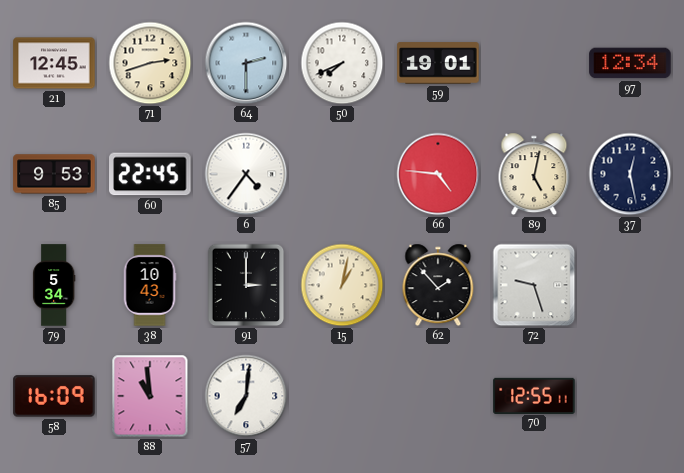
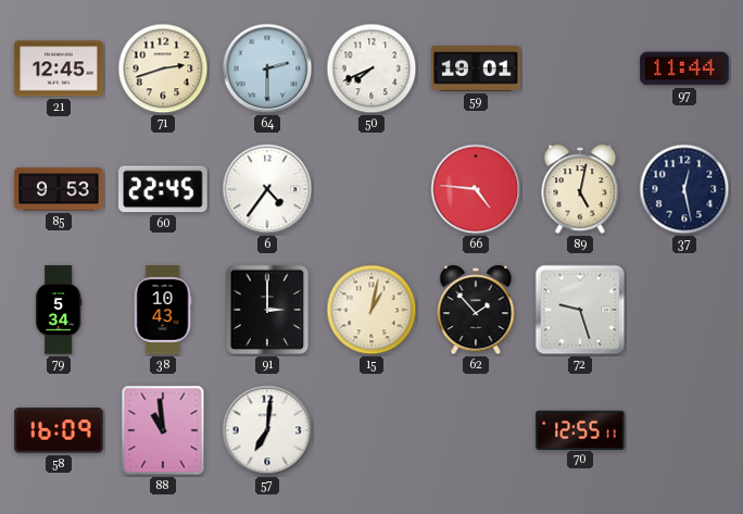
97: 12:34 -> 11:44 (684, 68)
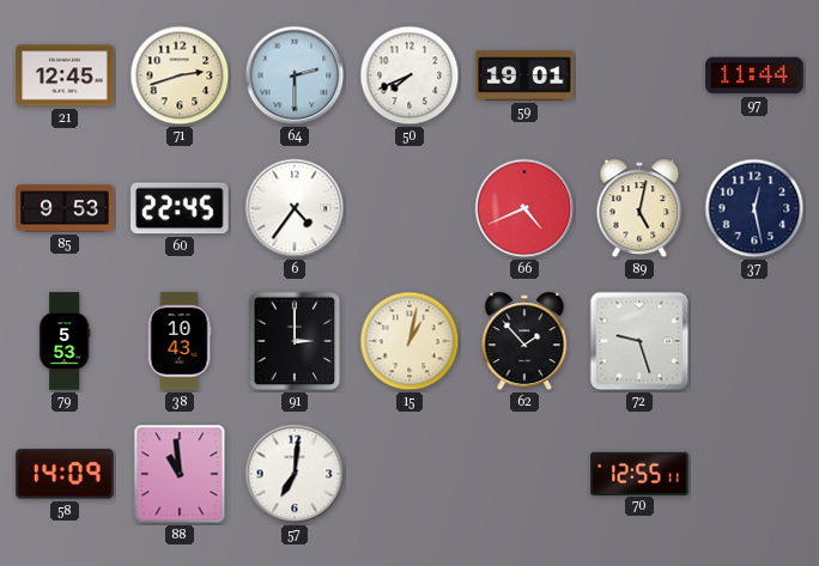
66: 4:46 -> 4:41 (524, 208)
79: 5:34 -> 5:53 (65, 341)
58: 16:09 -> 14:09 (65, 474)
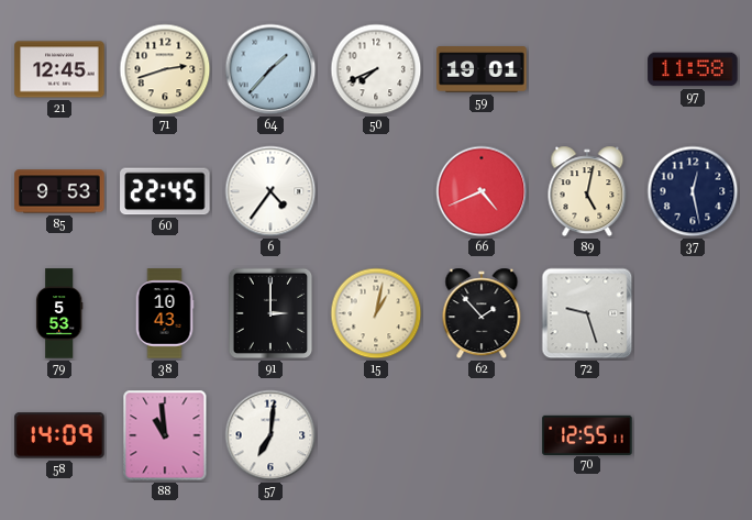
64: 2:30 -> 1:37 (270, 69)
97: 11:44 -> 11:58 (693, 69)
